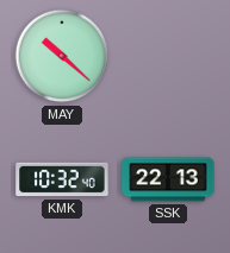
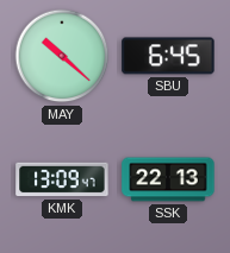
SBU: none -> 6:45 (168, 56)
KMK: 10:32 -> 13:09 (62, 179)
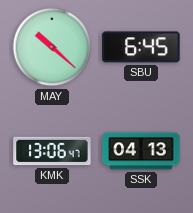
KMK: 13:09 -> 13:06 (52, 151)
SSK: 22:13 -> 04:13 (141, 151)
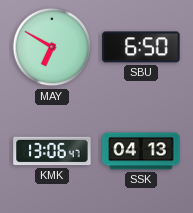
MAY: 10:22 -> 6:50 (52, 47)
SBU: 6:45 -> 6:50 (141, 47)
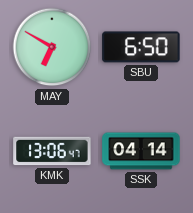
SSK: 04:13 -> 04:14 (141, 151)
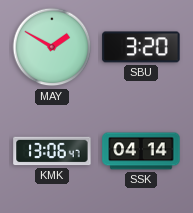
MAY: 6:50 -> 1:50 (52, 47)
SBU: 6:50 -> 3:20 (141, 47)
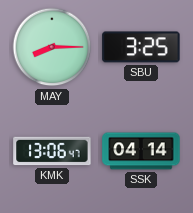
MAY: 1:50 -> 8:15 (52, 47)
SBU: 3:20 -> 3:25 (141, 47)
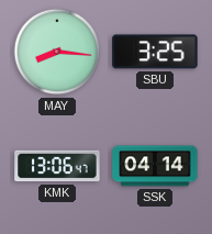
MAY: 8:15 -> 8:16 (57, 52)
